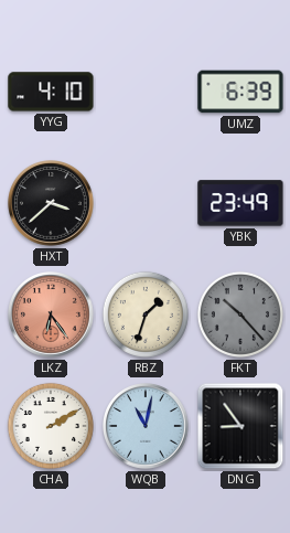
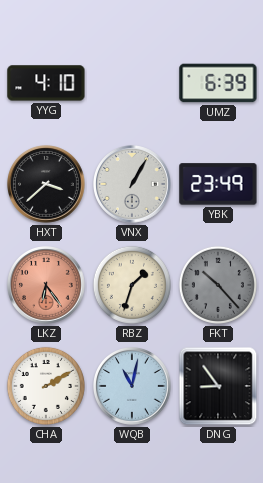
VNX: none -> 1:05 (133, 185)
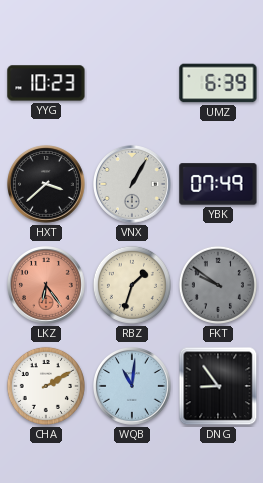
YYG: 4:10 -> 10:23 (46, 83)
YBK: 23:49 -> 07:49 (218, 184)
FKT: 10:23 -> 9:51 (218, 285)
WQB: 11:02 -> 11:01 (133, 387)
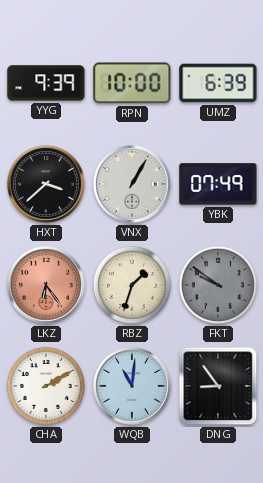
YYG: 10:23 -> 9:39 (46, 83)
RPN: none -> 10:00 (132, 83)
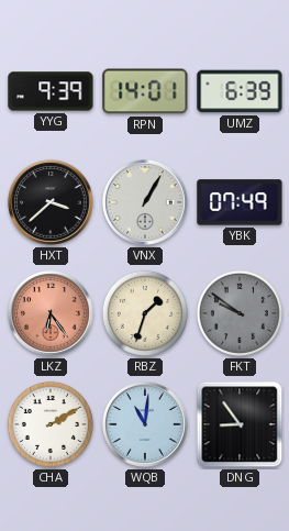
RPN: 10:00 -> 14:01 (145, 91)
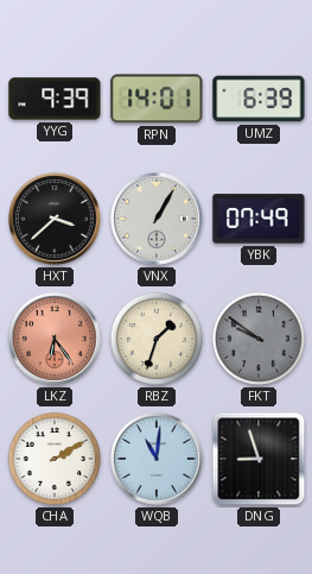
DNG: 8:54 -> 8:57 (259, 459)
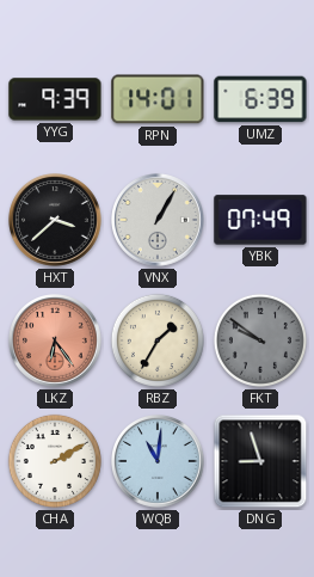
RBZ: 1:33 -> 1:35 (158, 340)
